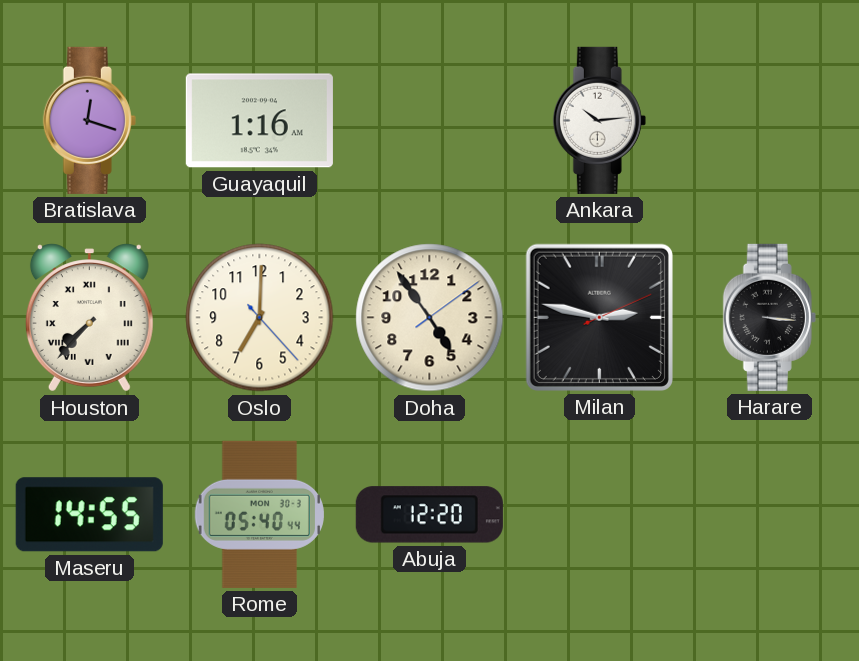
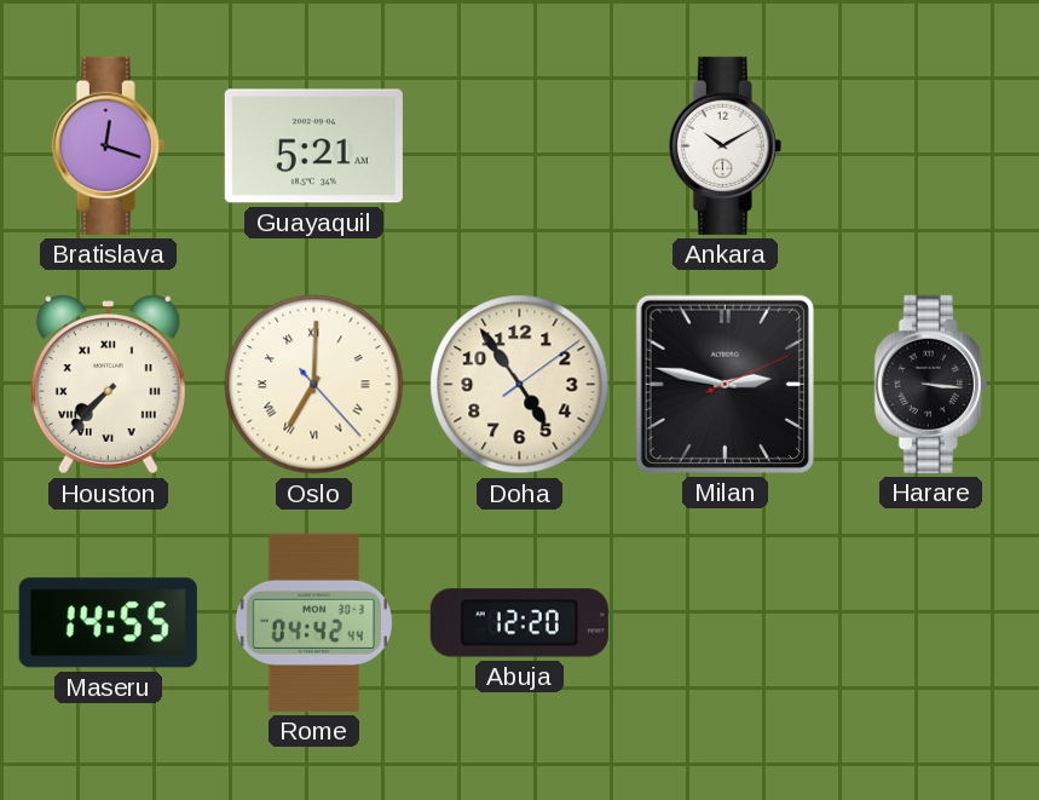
Guayaquil: 1:16 -> 5:21 (313, 146)
Ankara: 10:14 -> 10:10 (725, 145)
Oslo numerals: Arabic -> Roman (314, 385)
Rome: 05:40 -> 04:42 (313, 622)
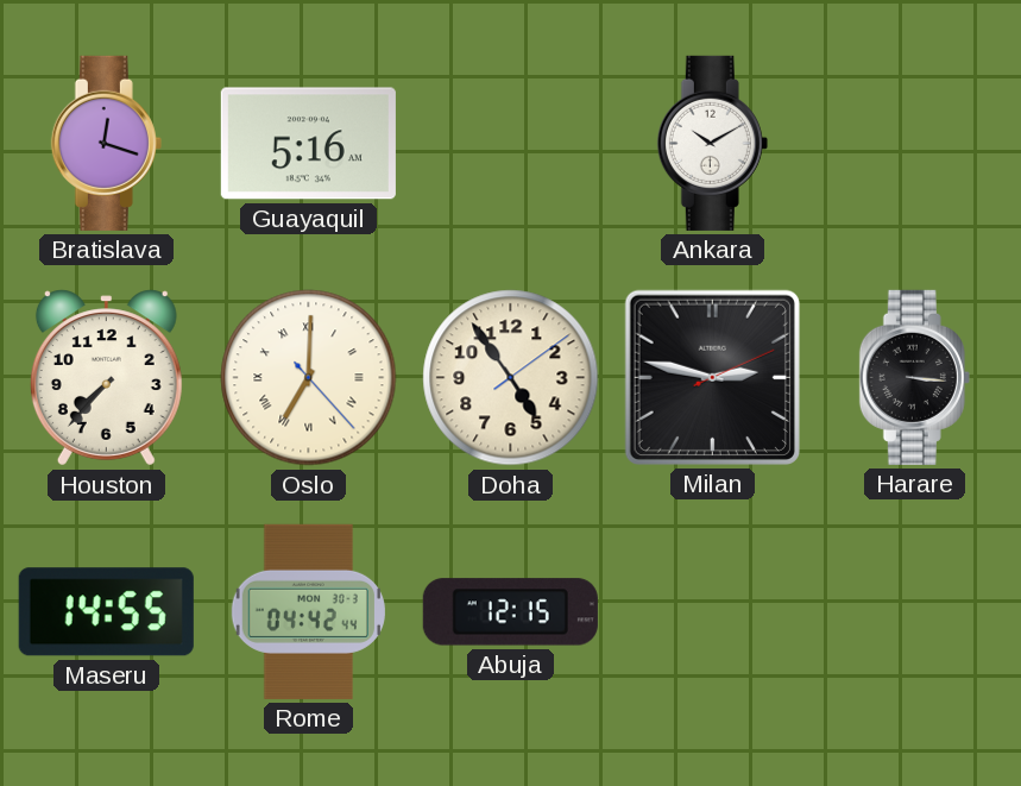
Guayaquil: 5:21 -> 5:16 (308, 144)
Houston numerals: Roman -> Arabic (106, 378)
Abuja: 12:20 -> 12:15 (510, 612)
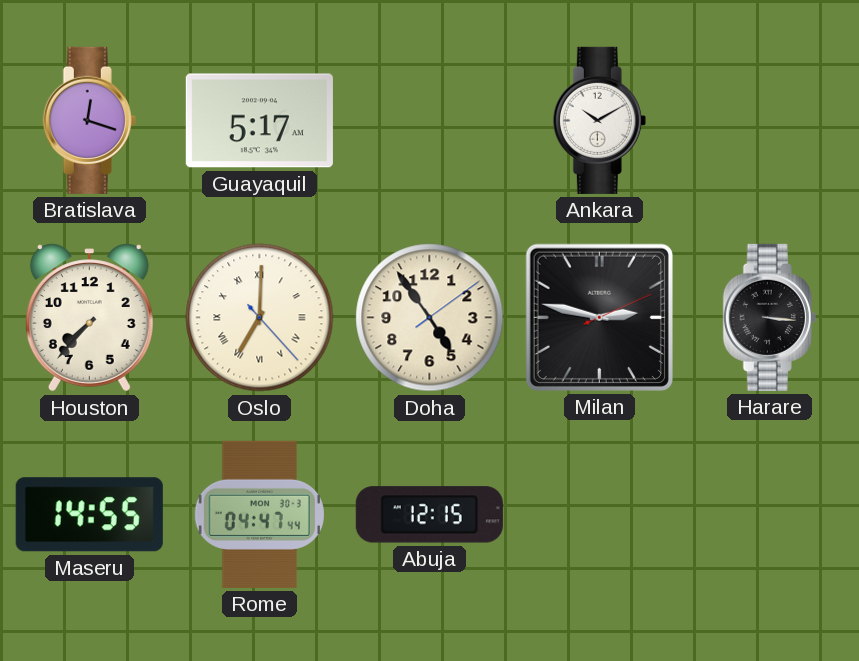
Guayaquil: 5:16 -> 5:17 (259, 121)
Rome: 04:42 -> 04:47 (259, 514)
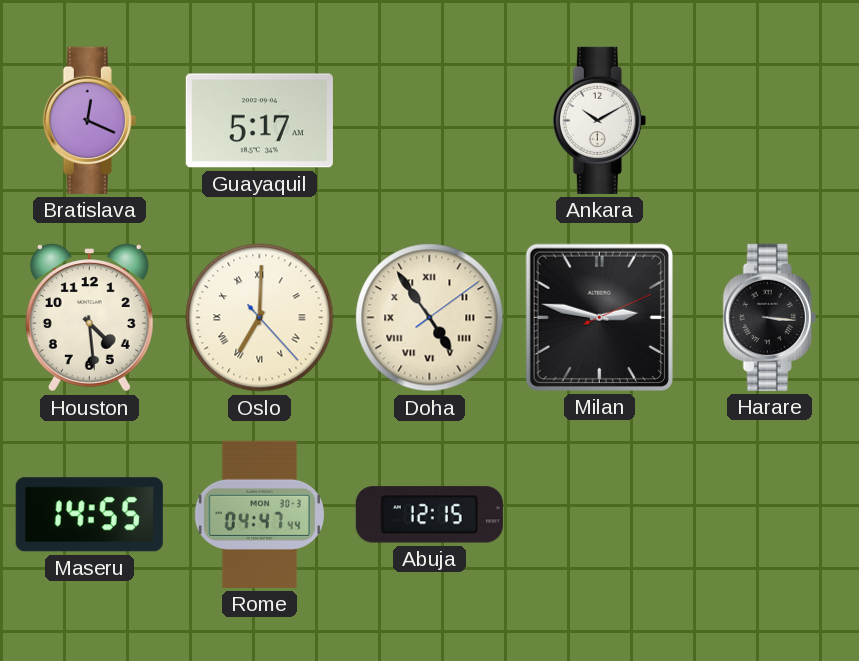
Bratislava: 12:18 -> 12:19 (89, 120)
Houston: 7:37 -> 4:29 (89, 318)
Doha numerals: Arabic -> Roman (430, 318)
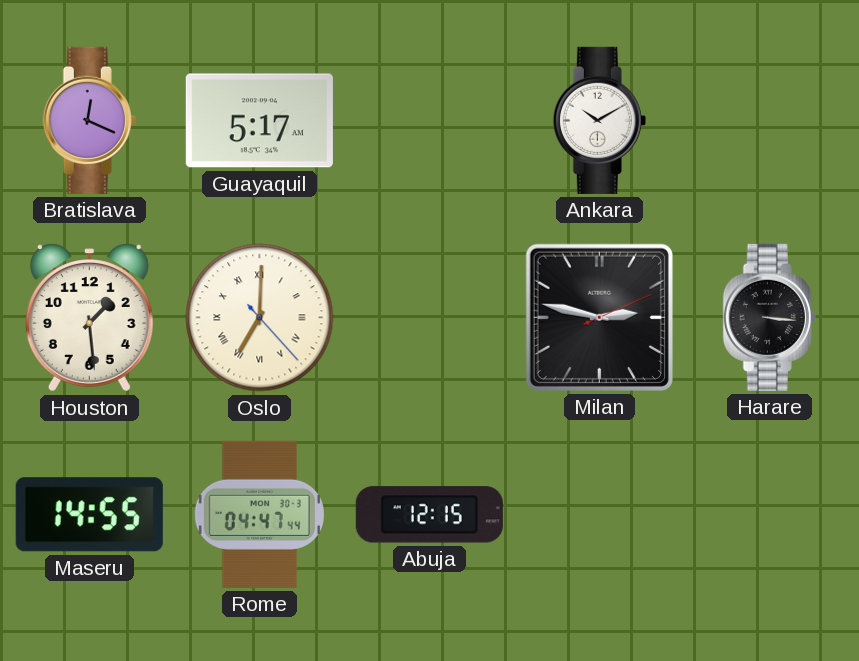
Houston: 4:29 -> 1:29 (89, 318)
Doha: 4:54 -> none (430, 318)
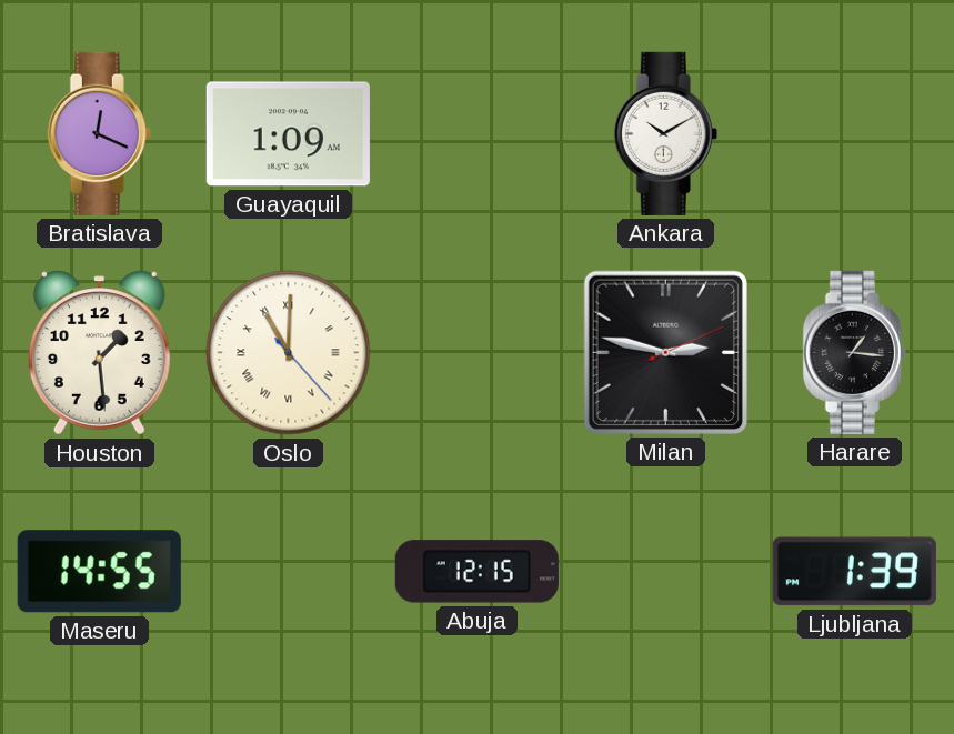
Guayaquil: 5:17 -> 1:09 (288, 134)
Oslo: 7:00 -> 11:00 (289, 353)
Harare: 3:16 -> 1:16 (854, 352)
Rome: 04:47 -> none (259, 514)
Ljubljana: none -> 1:39 (854, 572)
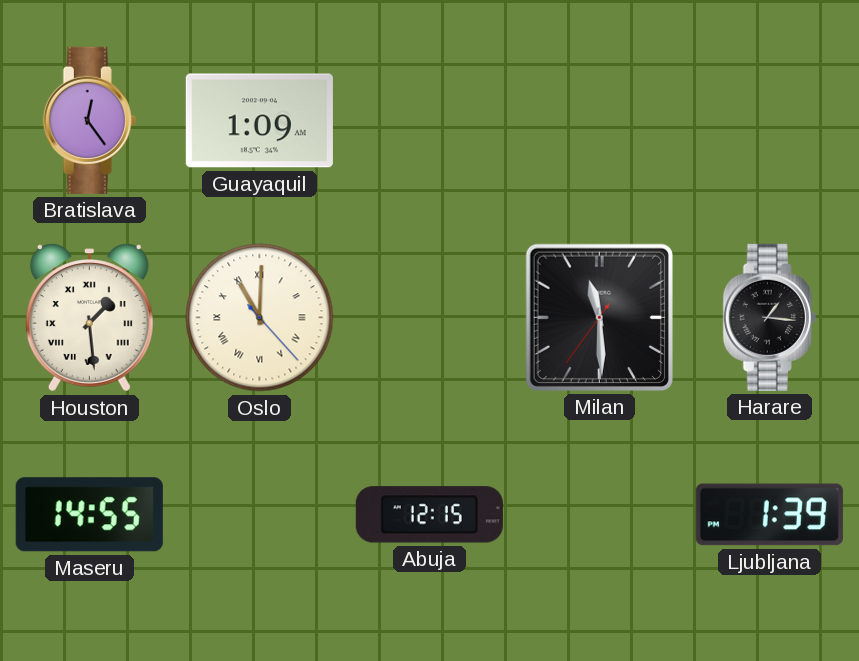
Bratislava: 12:19 -> 12:24 (89, 120)
Ankara: 10:10 -> none (665, 133)
Houston numerals: Arabic -> Roman (89, 318)
Milan: 2:47 -> 11:29 (599, 317)
